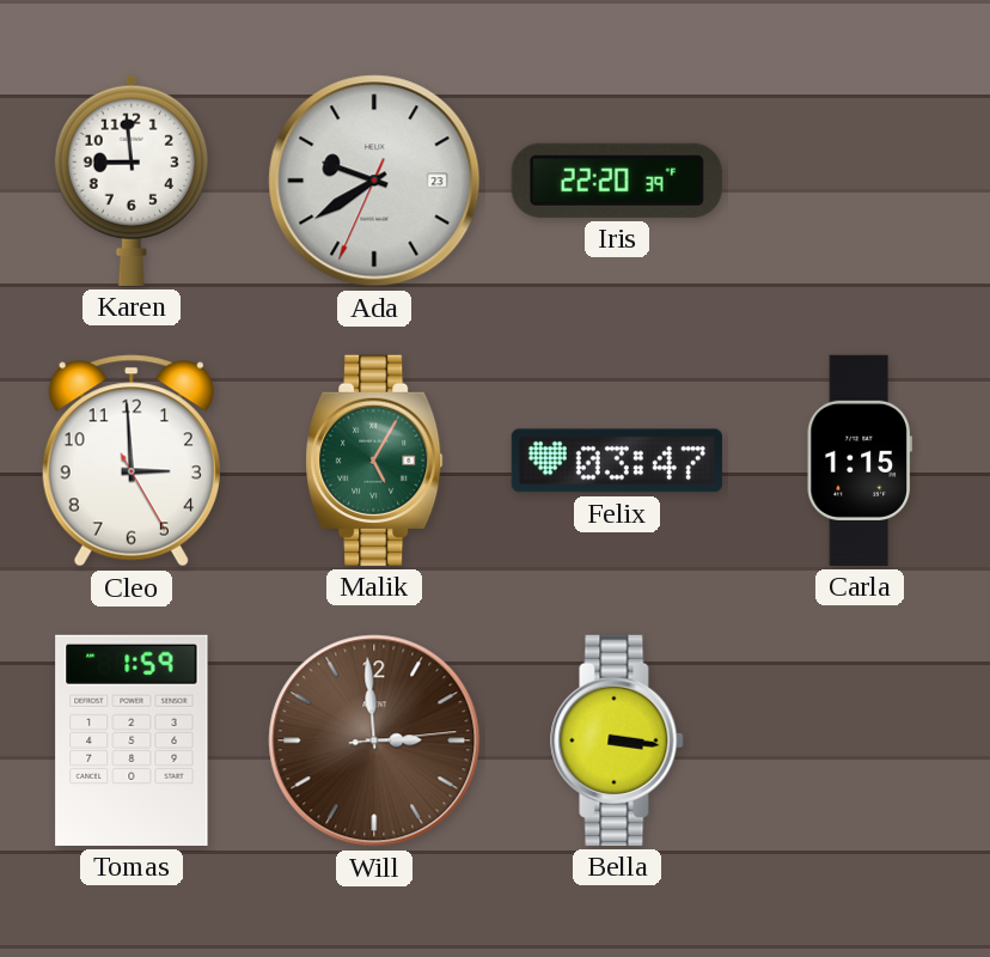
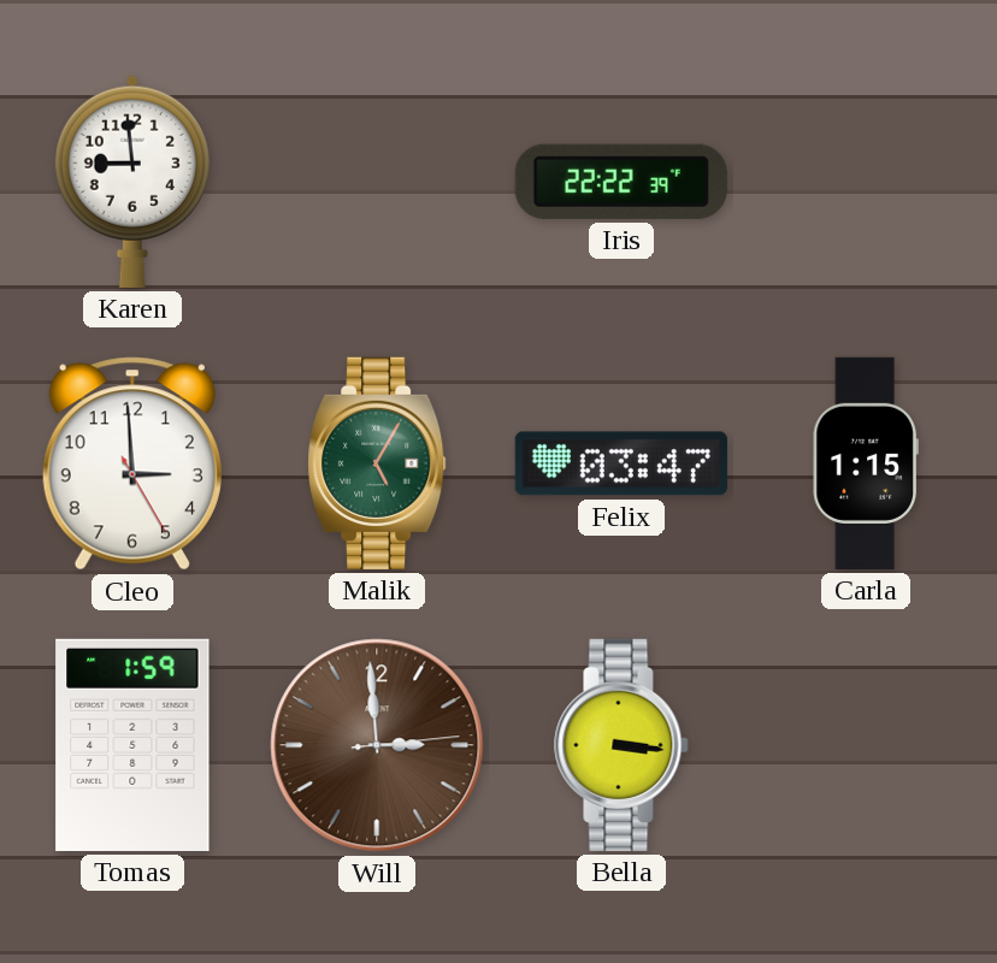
Ada: 9:39 -> none (374, 181)
Iris: 22:20 -> 22:22 (621, 182)
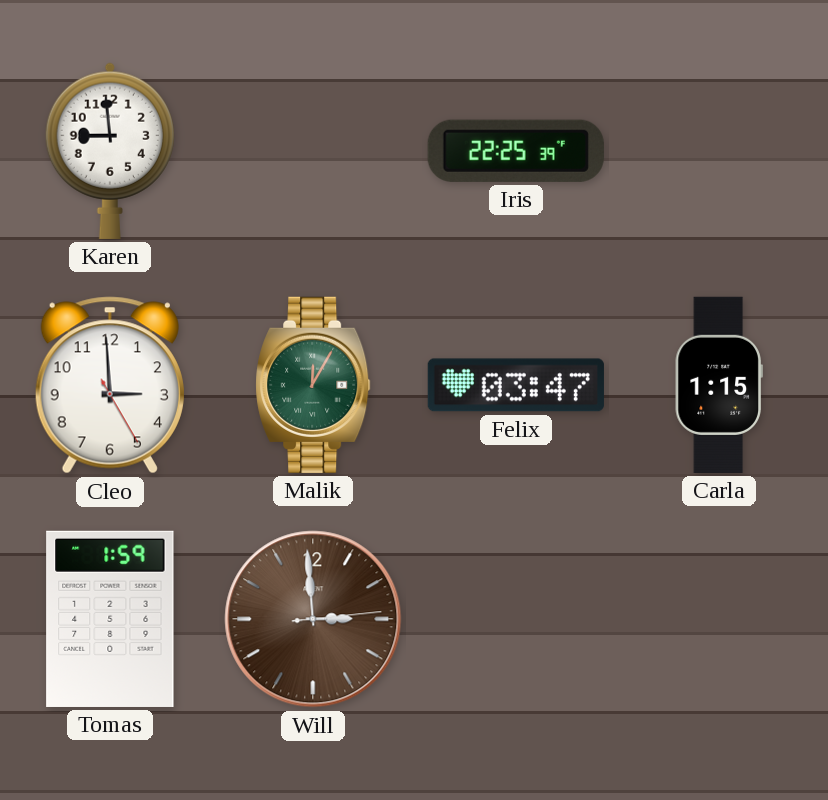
Iris: 22:22 -> 22:25 (516, 151)
Malik: 5:05 -> 12:05 (313, 385)
Bella: 3:16 -> none (621, 745)
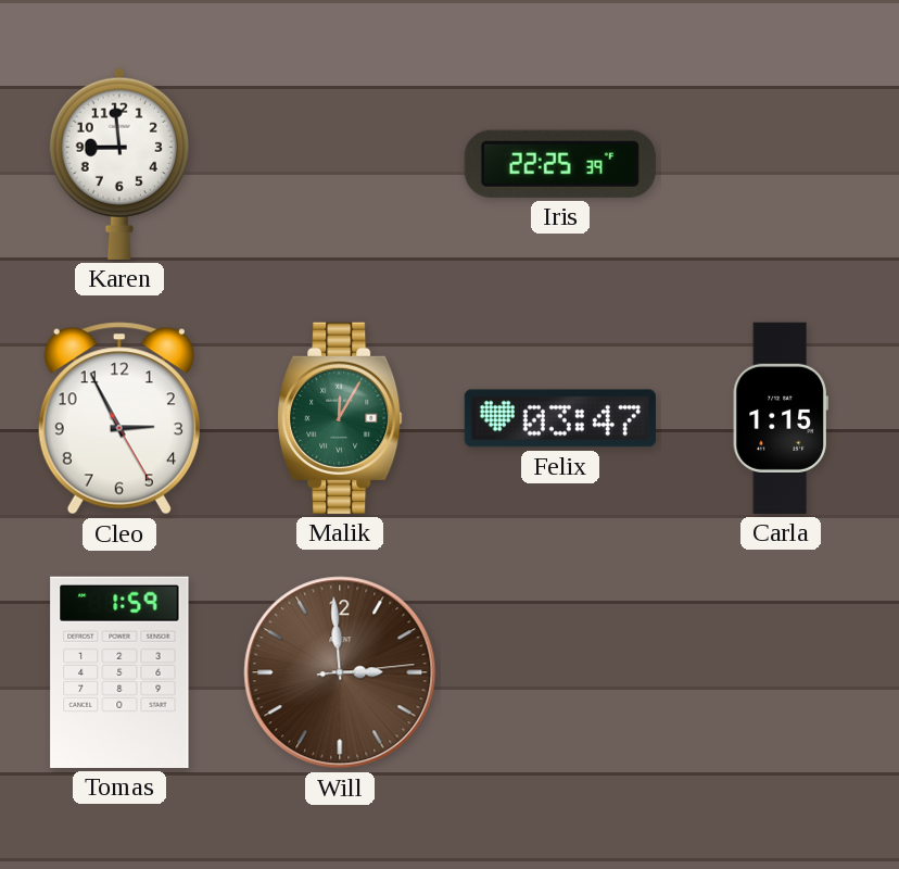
Cleo: 2:59 -> 2:55 (119, 418)
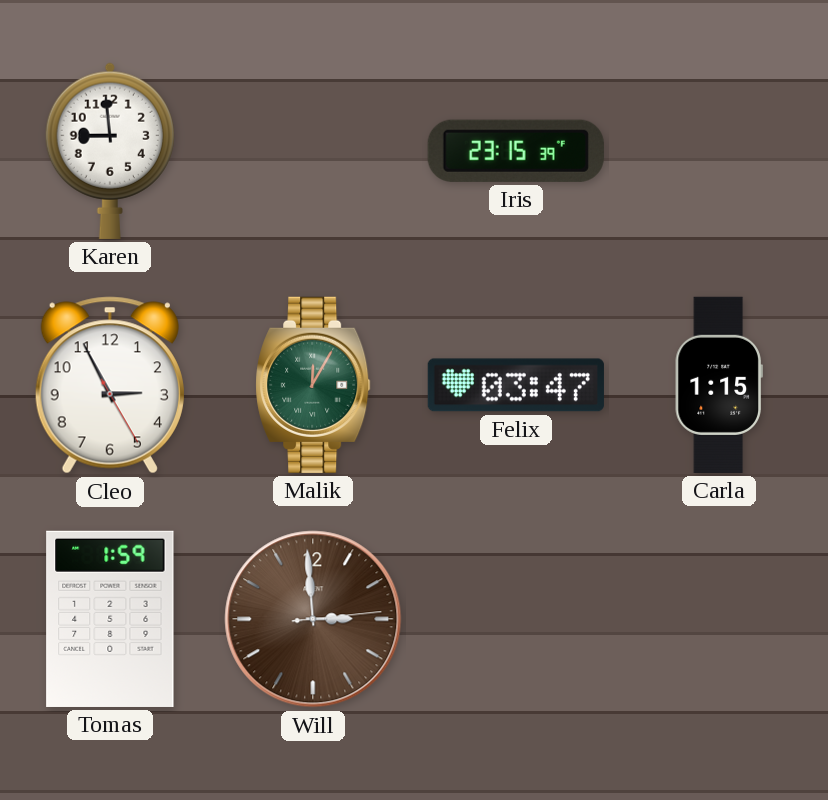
Iris: 22:25 -> 23:15 (516, 151)
